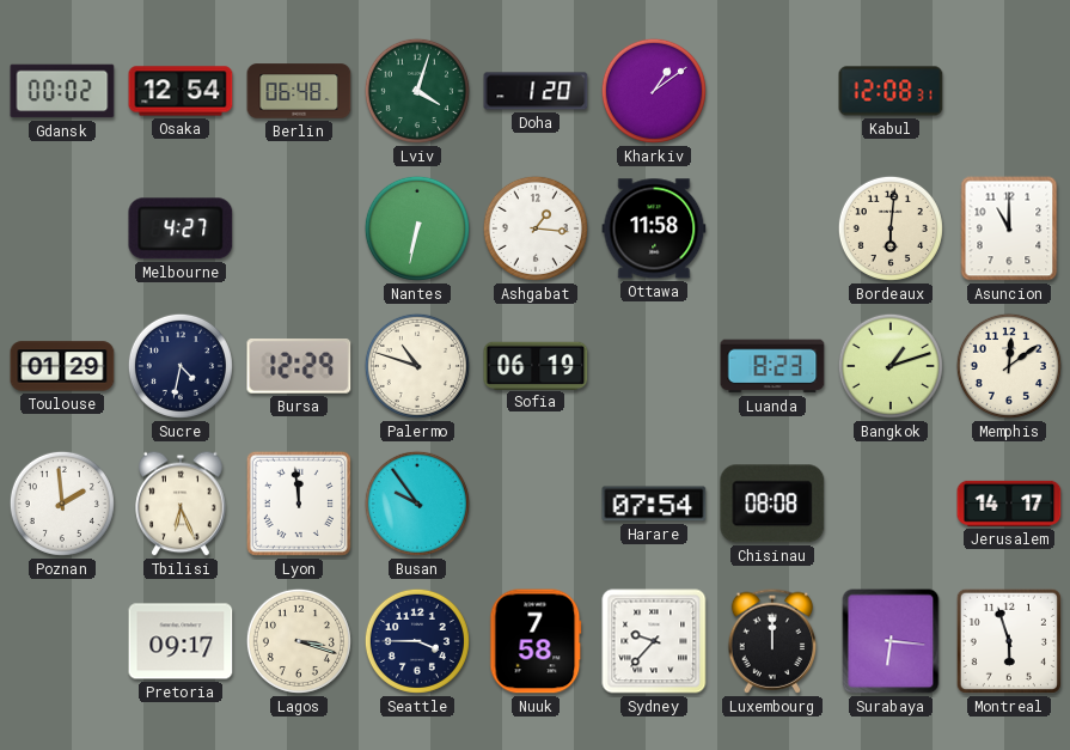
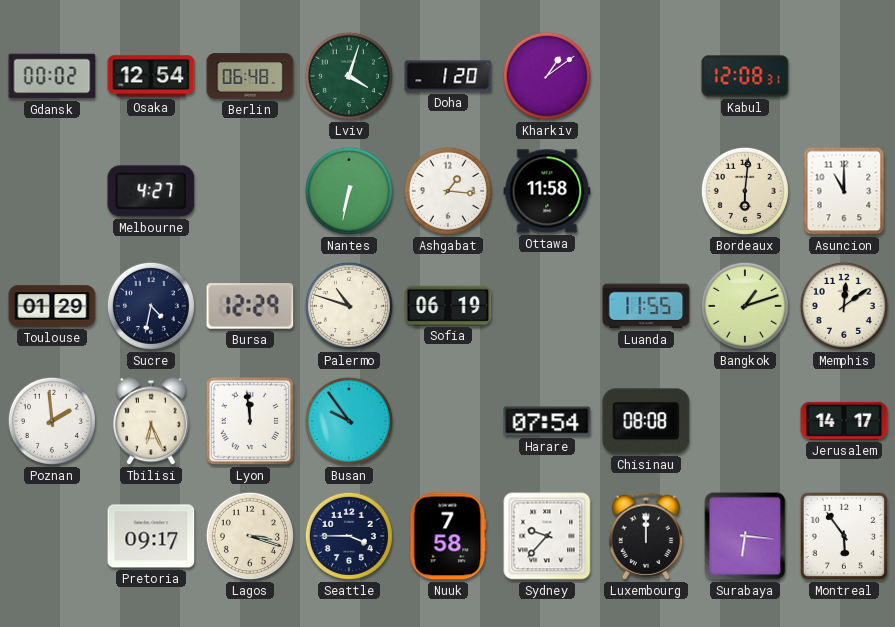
Luanda: 8:23 -> 11:55 (646, 306)
Montreal: 5:57 -> 5:54 (844, 536)
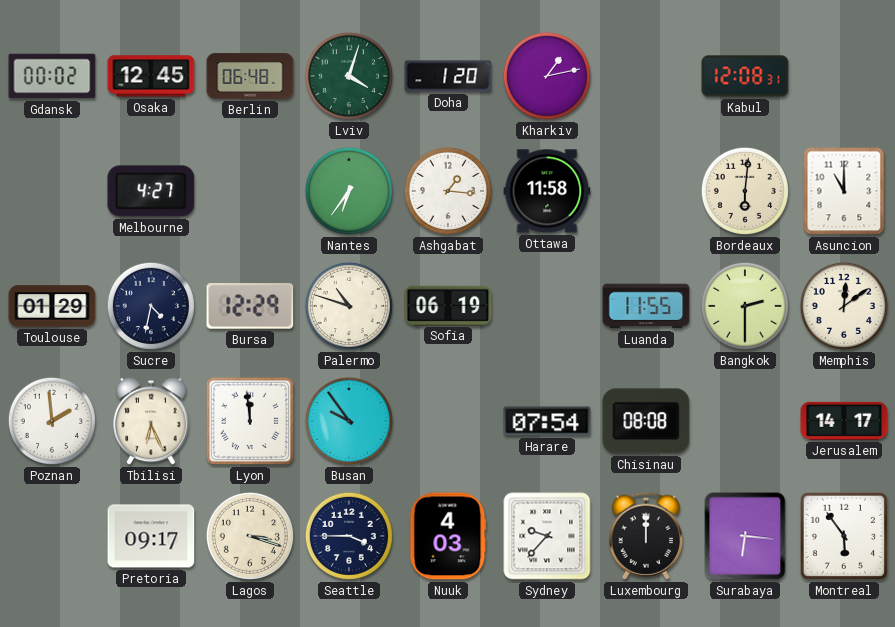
Osaka: 12:54 -> 12:45 (151, 76)
Kharkiv: 1:09 -> 1:13 (547, 76)
Nantes: 6:32 -> 6:36 (349, 191)
Bangkok: 1:12 -> 2:30 (745, 306)
Nuuk: 7:58 -> 4:03 (448, 536)
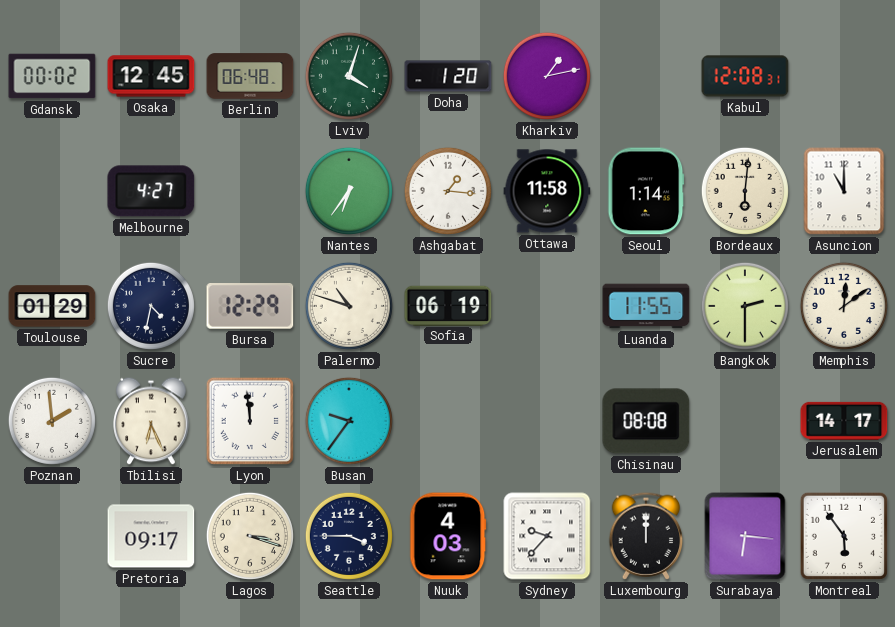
Seoul: none -> 1:14 (646, 191)
Busan: 9:54 -> 9:36 (349, 421)
Harare: 07:54 -> none (547, 421)
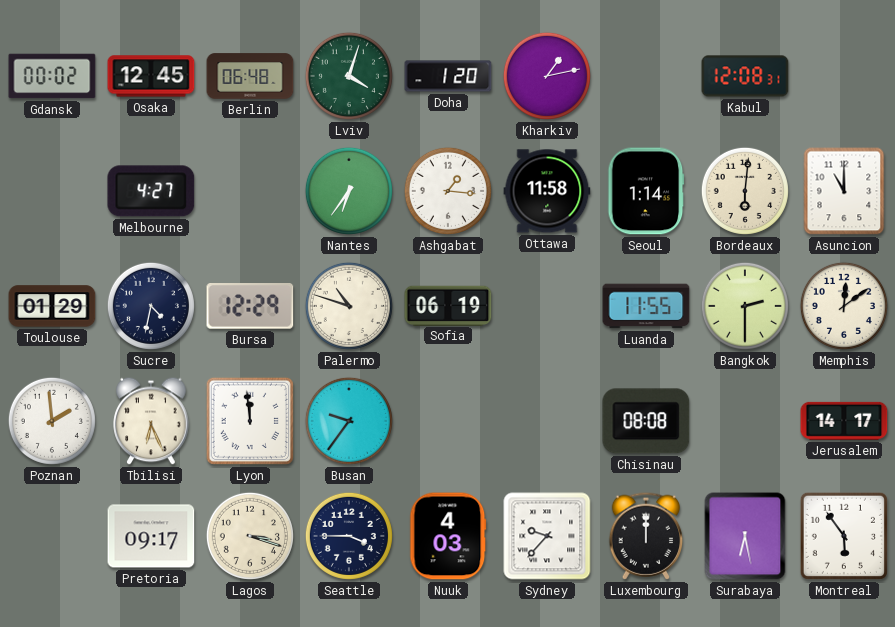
Surabaya: 6:16 -> 6:28 (745, 536)
